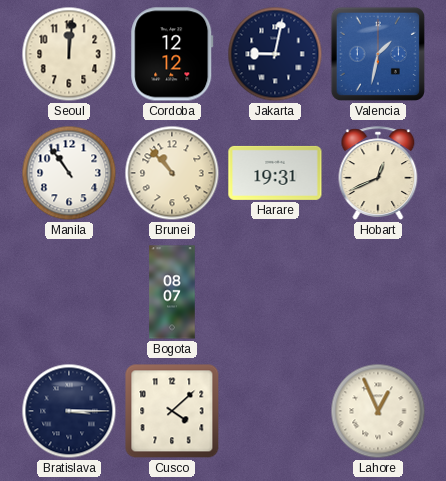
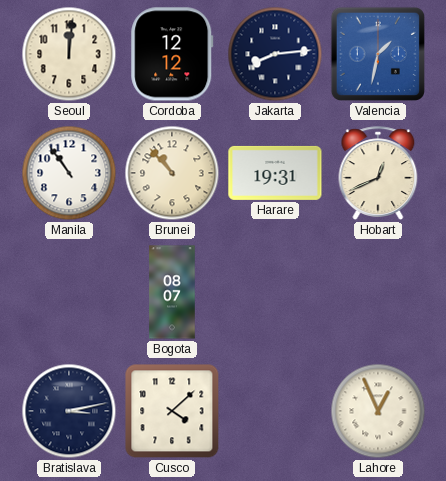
Jakarta: 9:02 -> 8:14 (275, 54)
Bratislava: 3:15 -> 3:13 (69, 411)
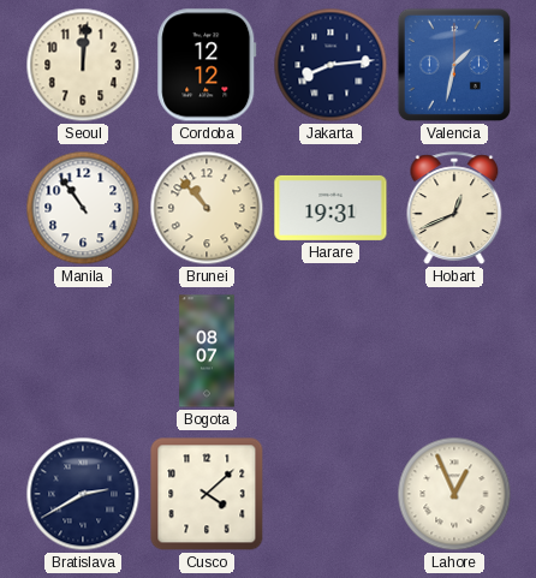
Bratislava: 3:13 -> 2:40 (83, 494)
